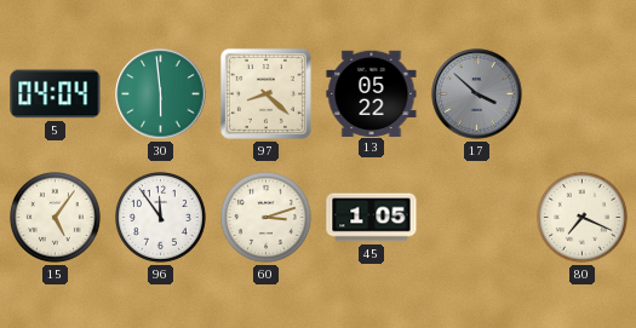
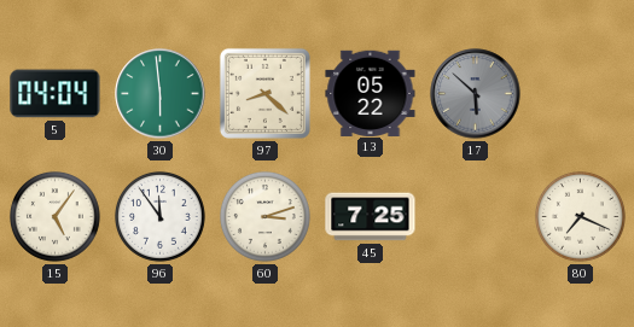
17: 3:52 -> 5:52 (476, 94)
45: 1:05 -> 7:25 (371, 217)
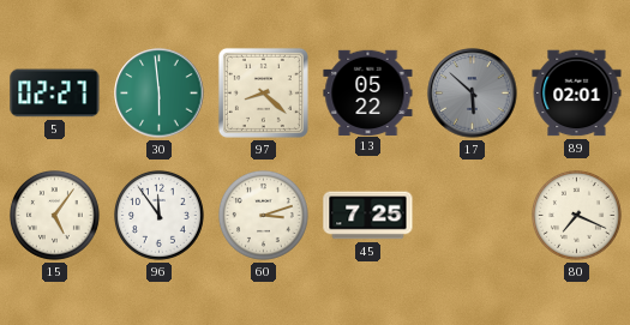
5: 04:04 -> 02:27 (55, 94)
89: none -> 02:01 (577, 94)
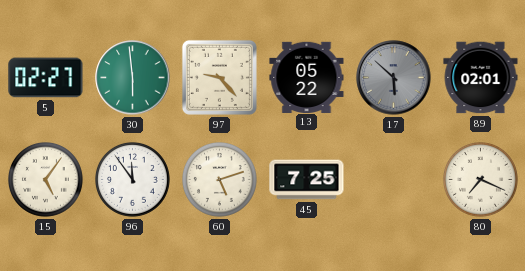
97: 8:22 -> 9:23 (219, 77)
60: 3:12 -> 5:12 (220, 180)
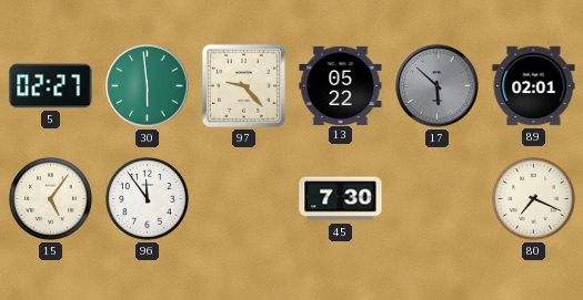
60: 5:12 -> none (220, 180)
45: 7:25 -> 7:30 (341, 199)
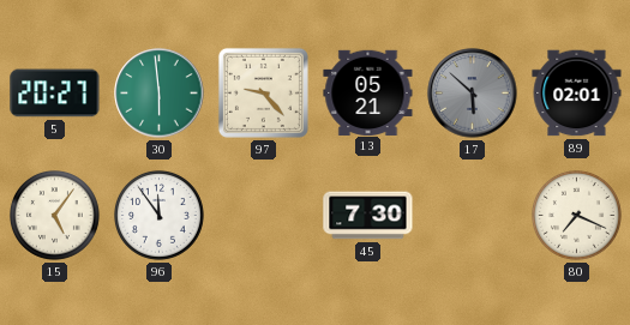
5: 02:27 -> 20:27 (55, 94)
13: 05:22 -> 05:21 (368, 92)
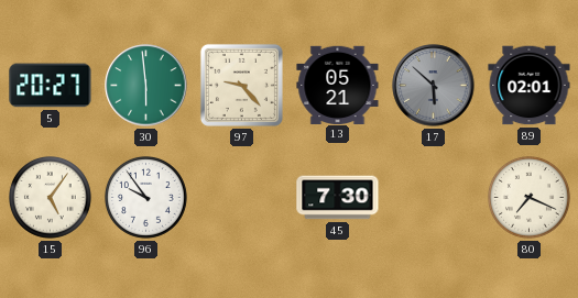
96: 11:54 -> 9:54 (146, 198)
